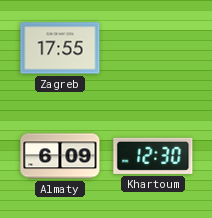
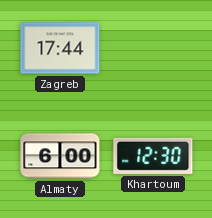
Zagreb: 17:55 -> 17:44 (60, 48)
Almaty: 6:09 -> 6:00 (60, 156)
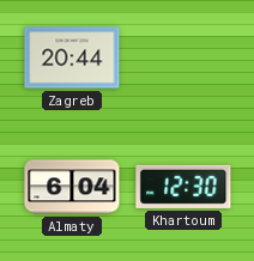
Zagreb: 17:44 -> 20:44 (72, 57)
Almaty: 6:00 -> 6:04 (72, 187)
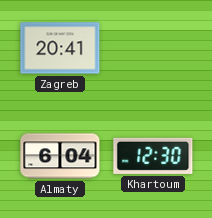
Zagreb: 20:44 -> 20:41 (60, 48)
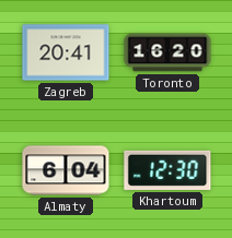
Toronto: none -> 16:20 (167, 52)
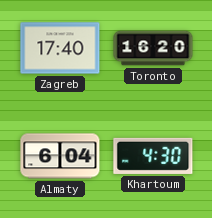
Zagreb: 20:41 -> 17:40 (60, 48)
Khartoum: 12:30 -> 4:30 (153, 156)
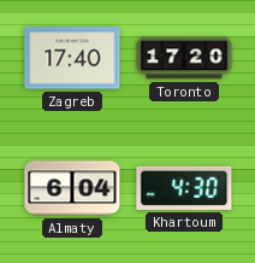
Toronto: 16:20 -> 17:20 (184, 58)
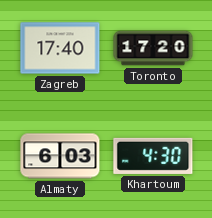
Almaty: 6:04 -> 6:03 (60, 156)
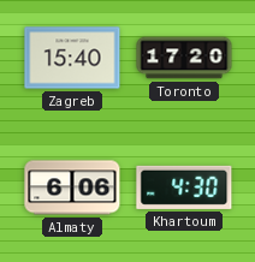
Zagreb: 17:40 -> 15:40 (72, 58)
Almaty: 6:03 -> 6:06 (72, 187)
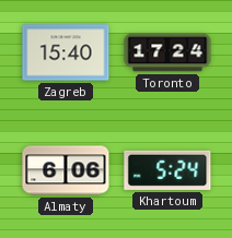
Toronto: 17:20 -> 17:24 (167, 52)
Khartoum: 4:30 -> 5:24 (167, 170)
